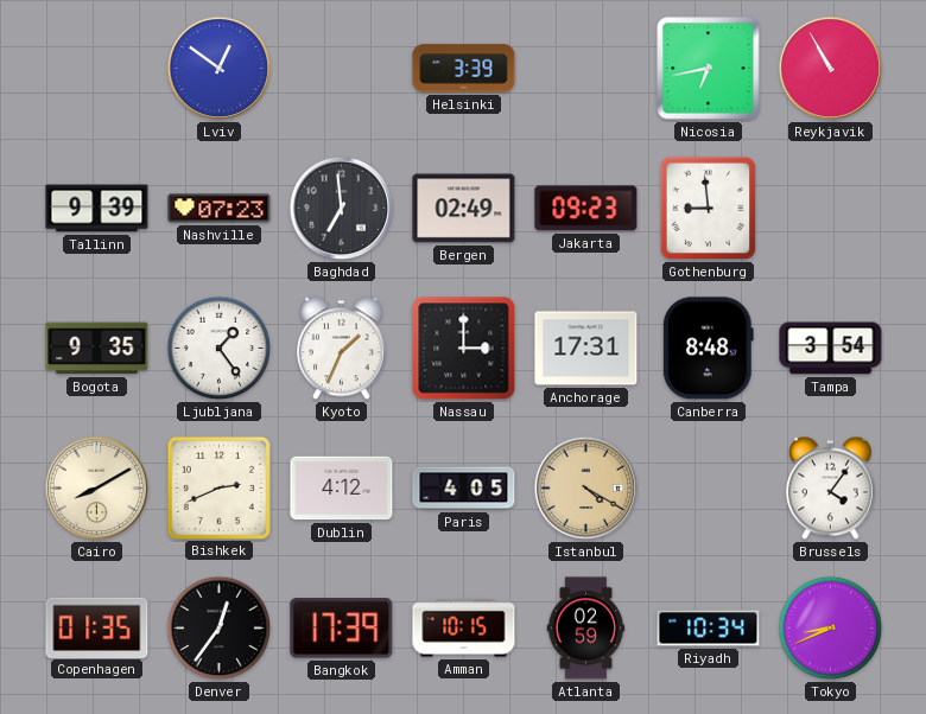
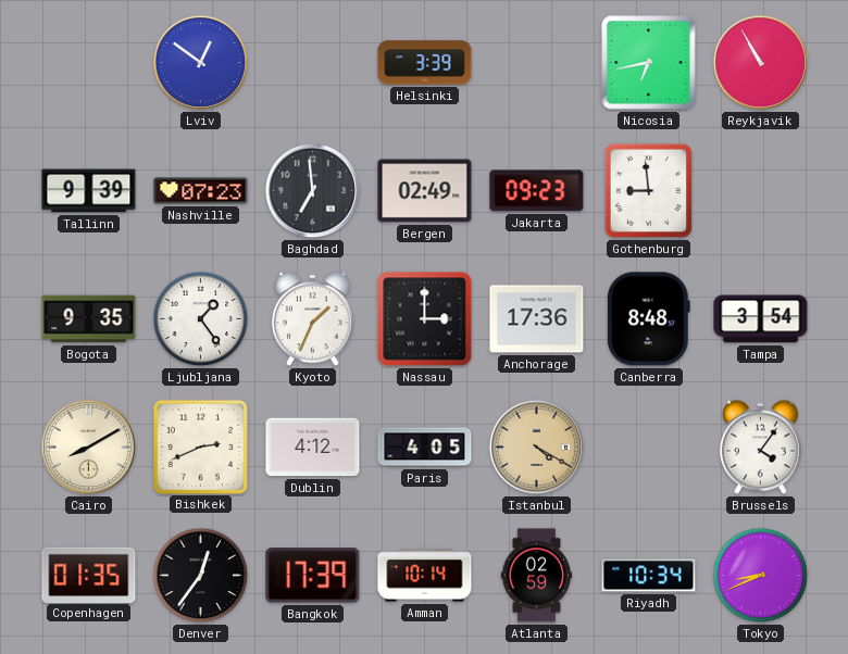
Anchorage: 17:31 -> 17:36 (537, 319)
Amman: 10:15 -> 10:14 (425, 576)
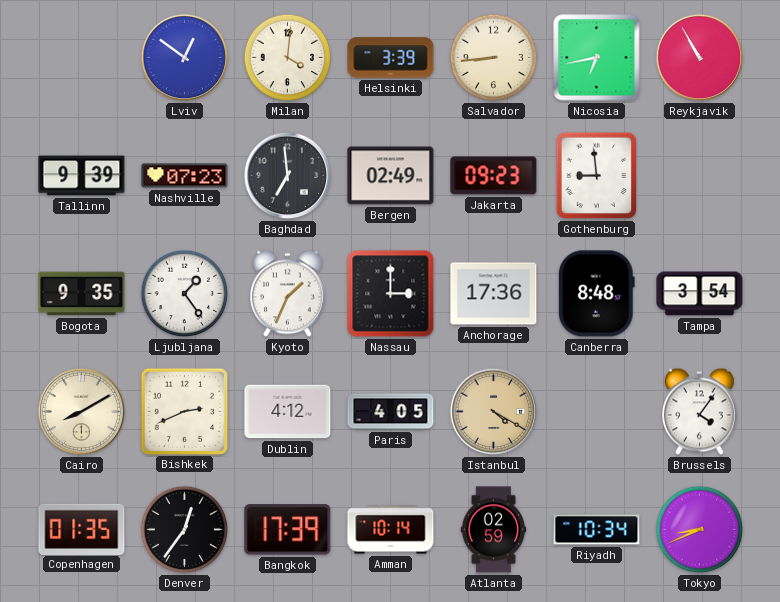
Milan: none -> 4:01 (288, 58)
Salvador: none -> 8:44 (494, 58)
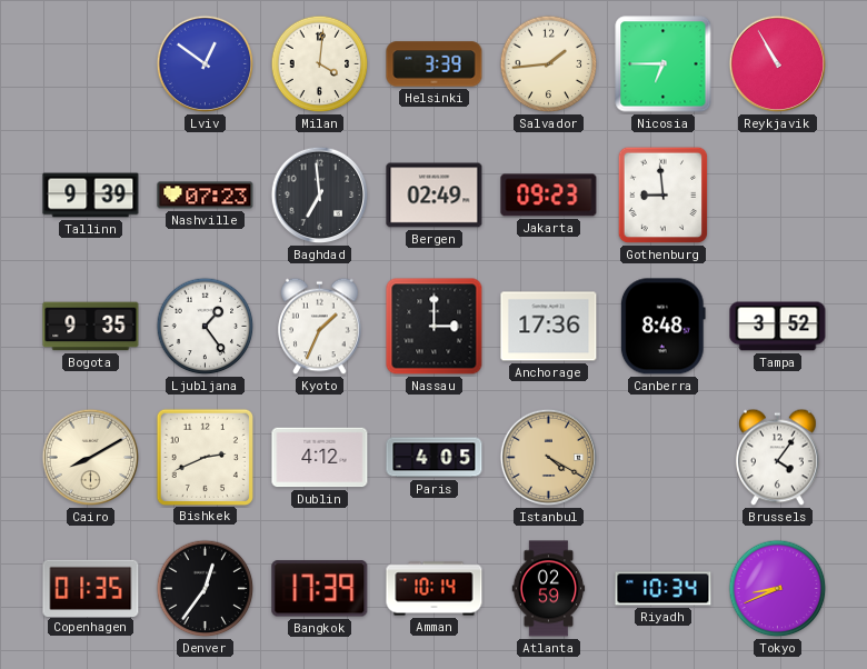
Salvador: 8:44 -> 1:44 (549, 64)
Nicosia: 6:43 -> 6:45 (664, 64)
Tampa: 3:54 -> 3:52 (778, 327)
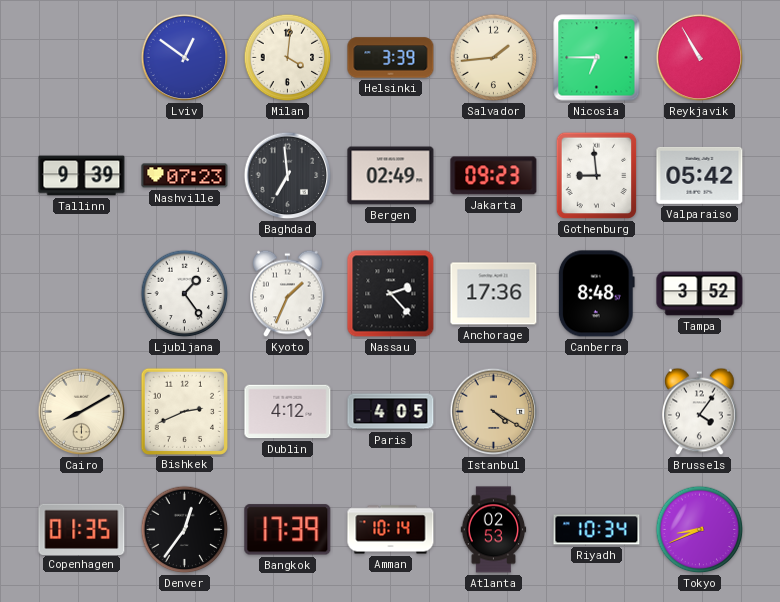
Valparaiso: none -> 05:42 (700, 175)
Bogota: 9:35 -> none (91, 327)
Nassau: 3:00 -> 2:23 (391, 294)
Atlanta: 02:59 -> 02:53 (494, 530)
